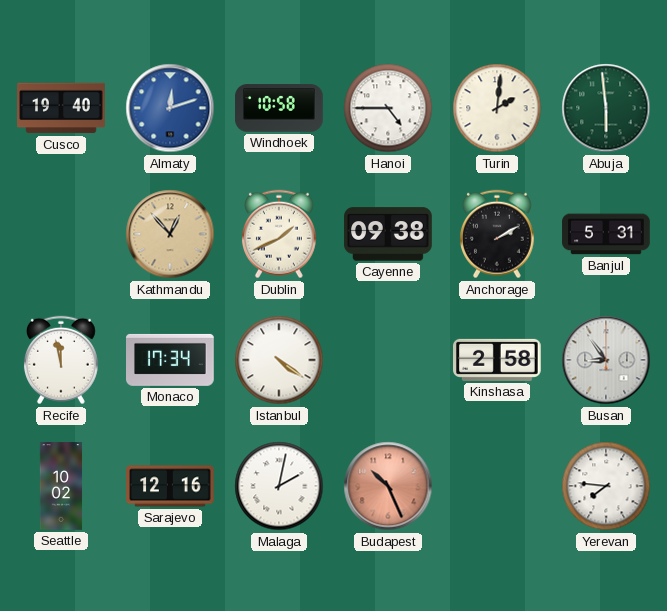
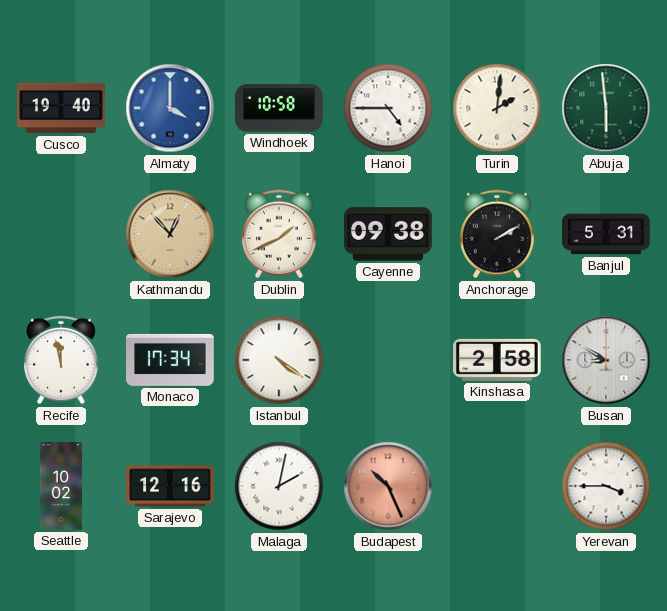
Almaty: 12:12 -> 4:00 (170, 108)
Busan: 8:54 -> 8:50 (606, 360)
Yerevan: 7:46 -> 3:45 (606, 486)
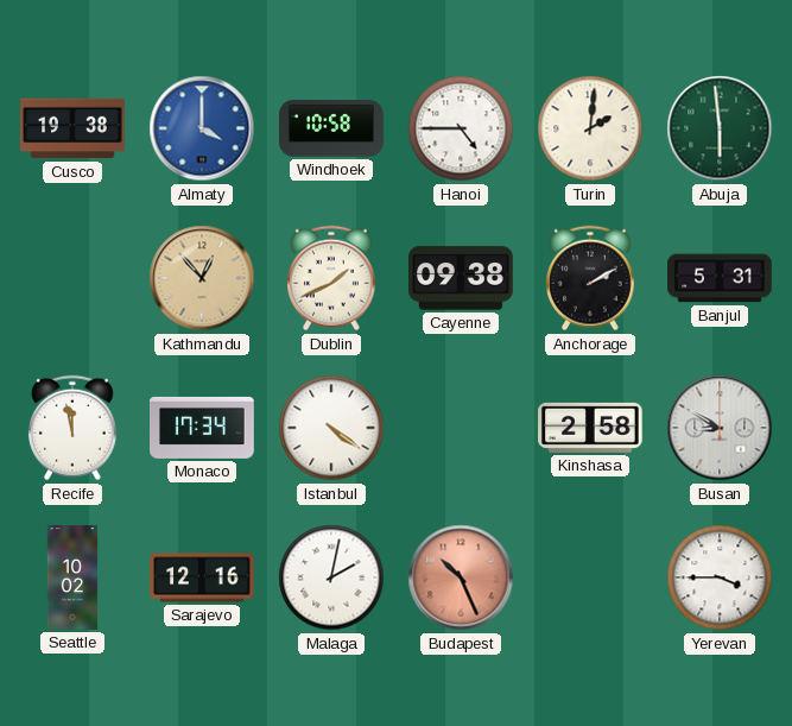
Cusco: 19:40 -> 19:38 (72, 128)
